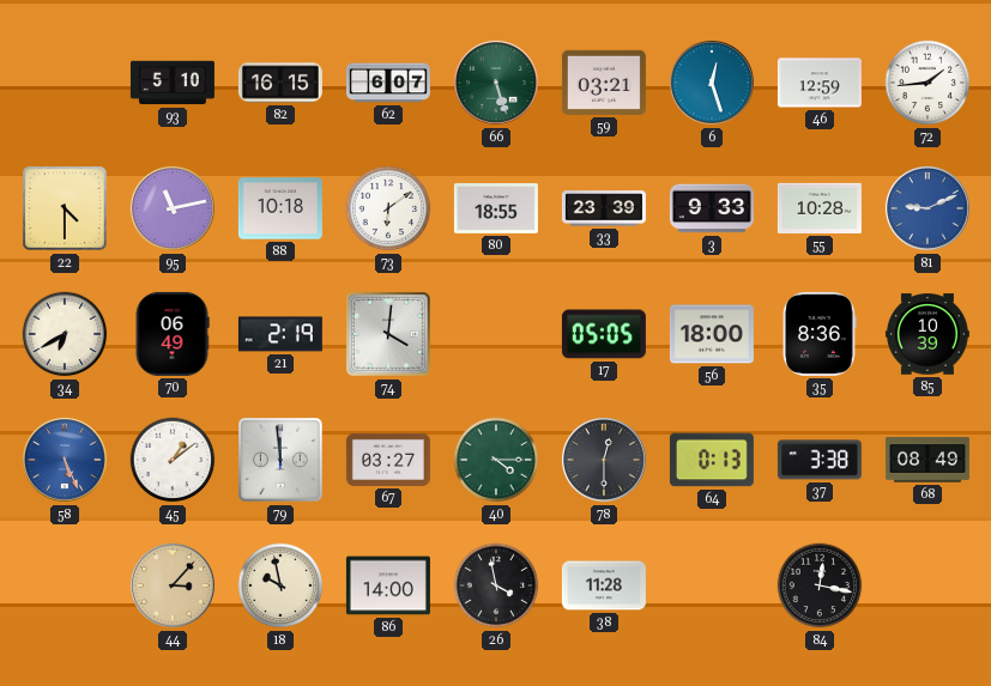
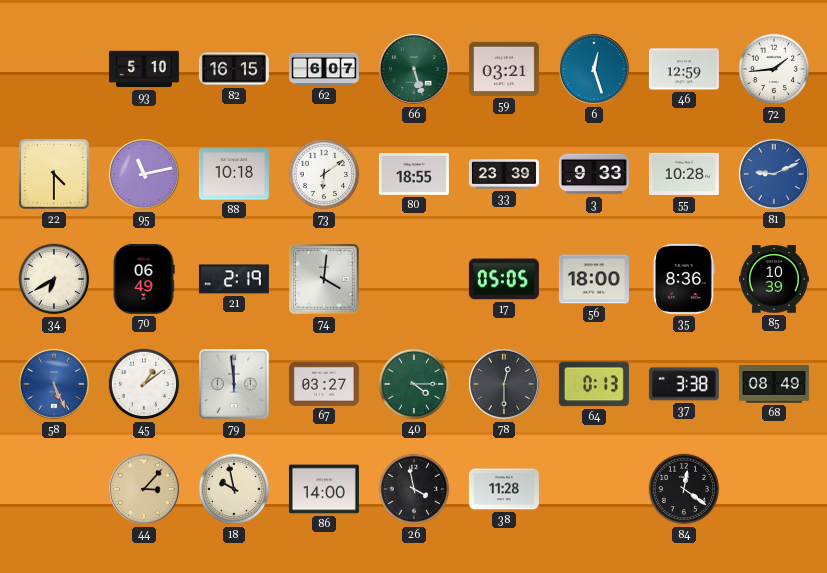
84: 12:17 -> 12:21 (684, 489)
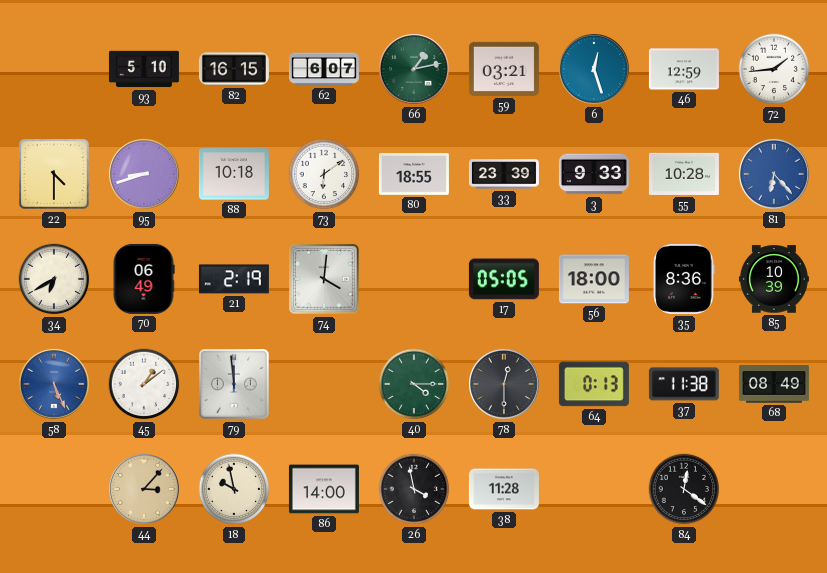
66: 5:27 -> 1:13 (414, 69)
95: 11:13 -> 8:42 (144, 174)
81: 9:11 -> 6:23 (774, 174)
67: 03:27 -> none (324, 384)
37: 3:38 -> 11:38 (684, 384)
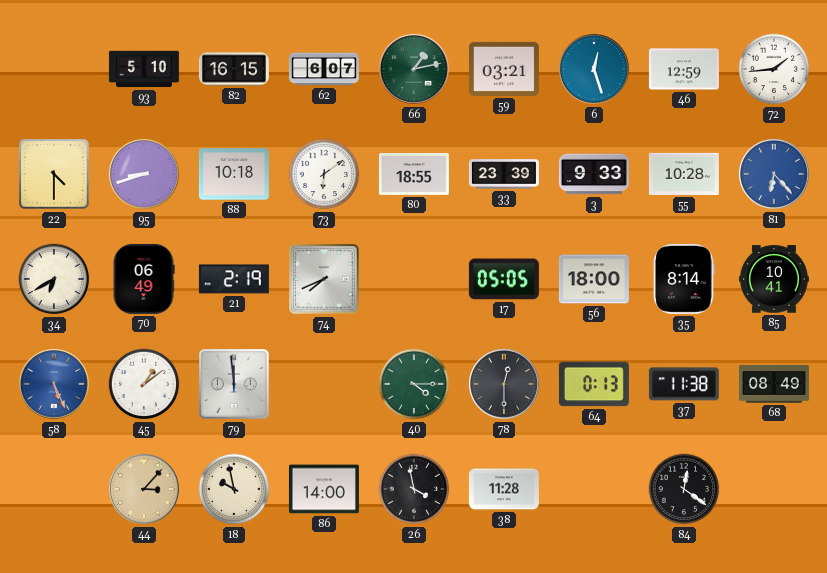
74: 4:01 -> 7:41 (325, 280)
35: 8:36 -> 8:14 (684, 279)
85: 10:39 -> 10:41 (774, 279)
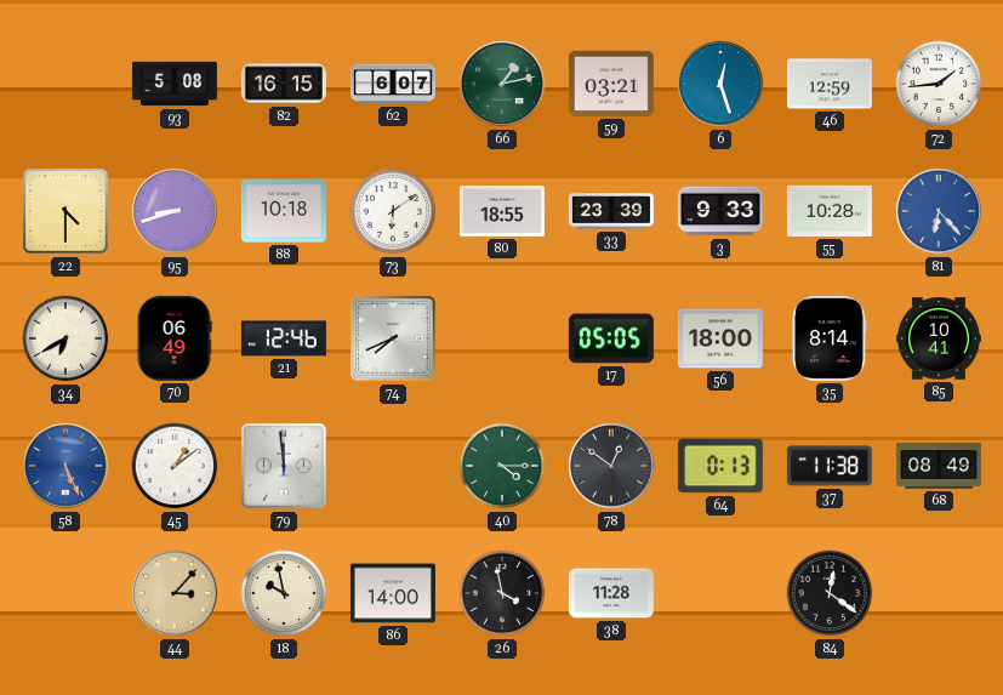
93: 5:10 -> 5:08 (175, 84)
21: 2:19 -> 12:46 (284, 338)
78: 12:30 -> 12:51 (611, 466)
